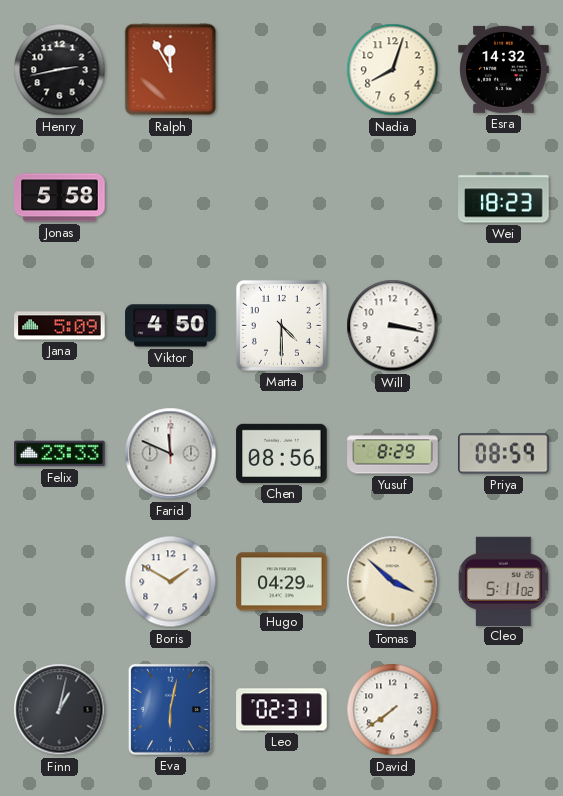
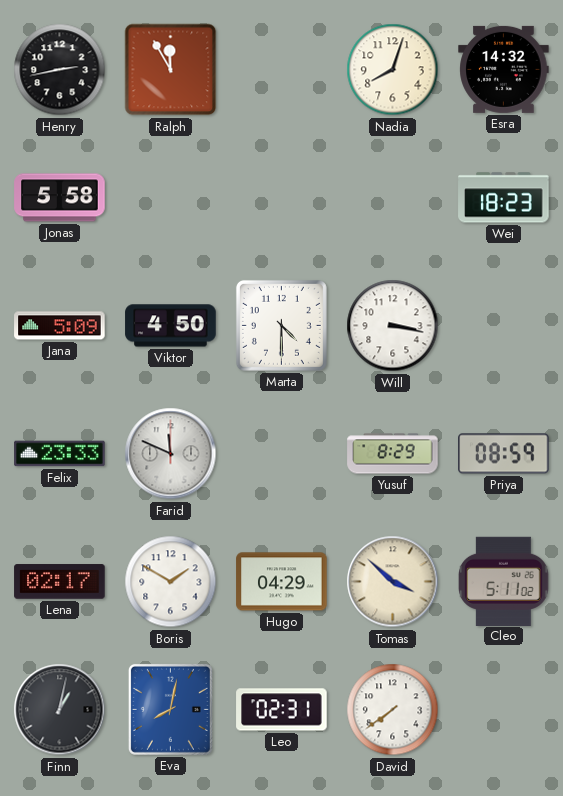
Chen: 08:56 -> none (282, 453)
Lena: none -> 02:17 (60, 582)
Eva: 6:02 -> 8:02 (170, 709)
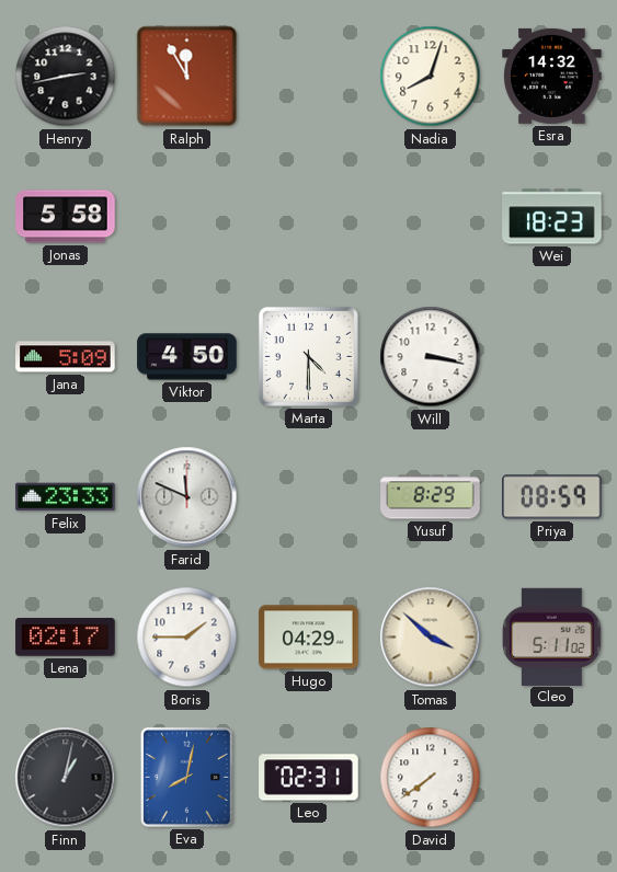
Boris: 1:50 -> 1:45 (187, 638)
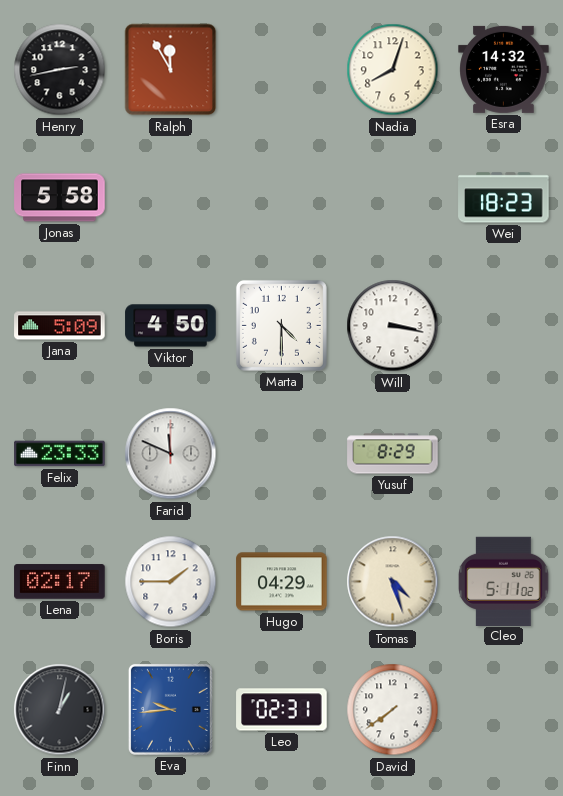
Priya: 08:59 -> none (552, 497)
Tomas: 3:52 -> 4:27 (393, 582)
Eva: 8:02 -> 9:44 (170, 709)
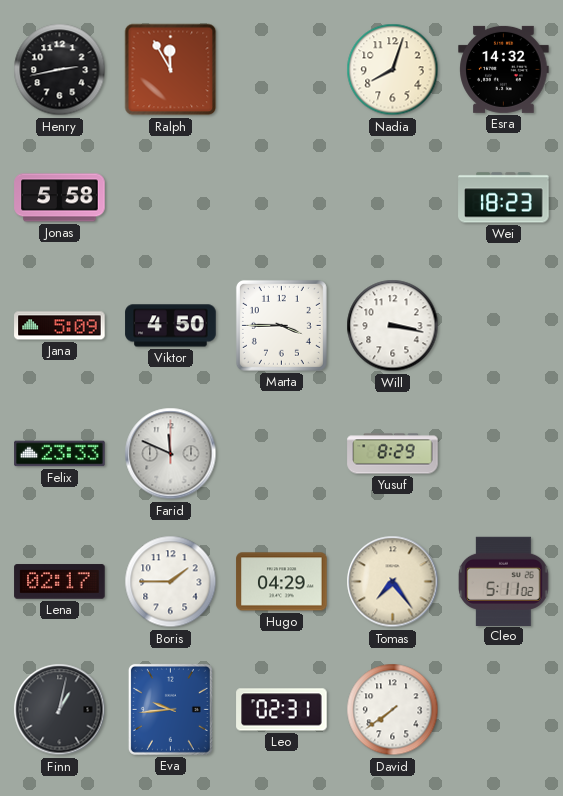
Marta: 4:30 -> 3:45 (281, 325)
Tomas: 4:27 -> 7:24 (393, 582)
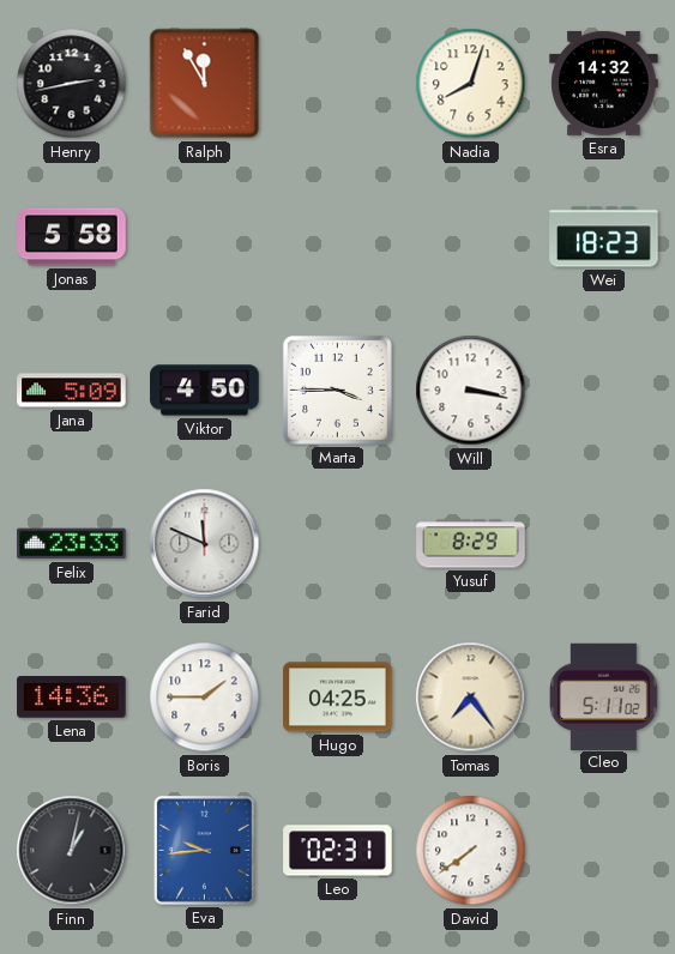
Lena: 02:17 -> 14:36 (72, 698)
Hugo: 04:29 -> 04:25 (338, 698)
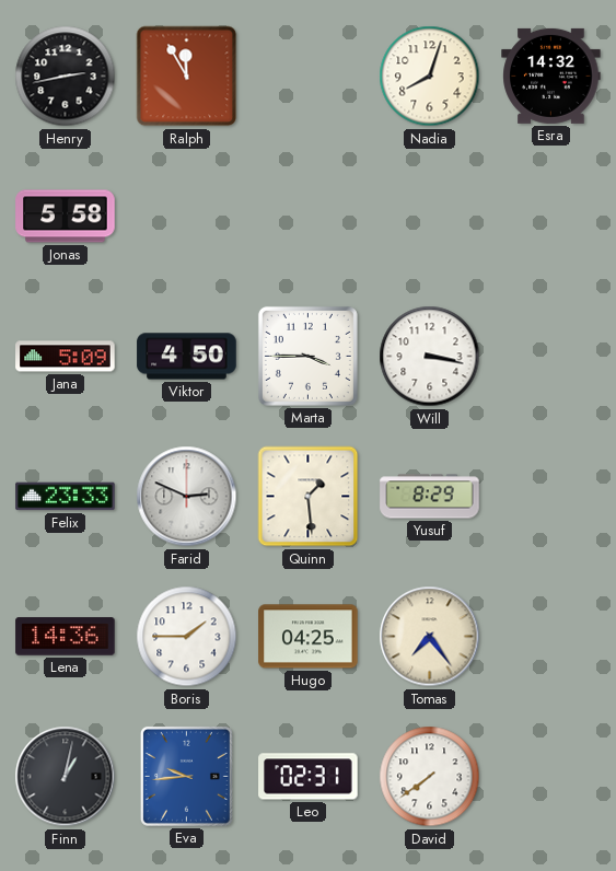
Wei: 18:23 -> none (604, 237)
Farid: 11:49 -> 2:49 (187, 497)
Quinn: none -> 1:29 (309, 497)
Cleo: 5:11 -> none (604, 696)
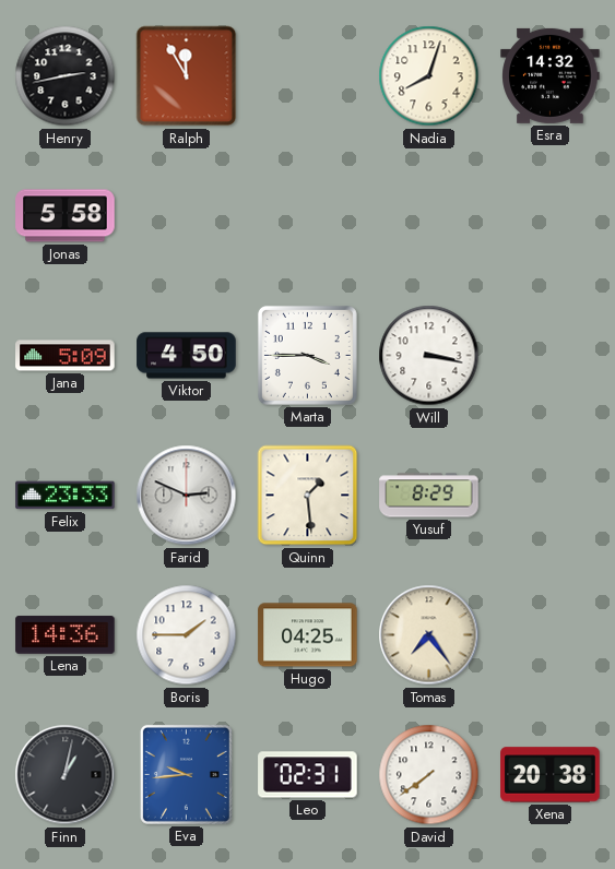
Xena: none -> 20:38 (551, 775)
